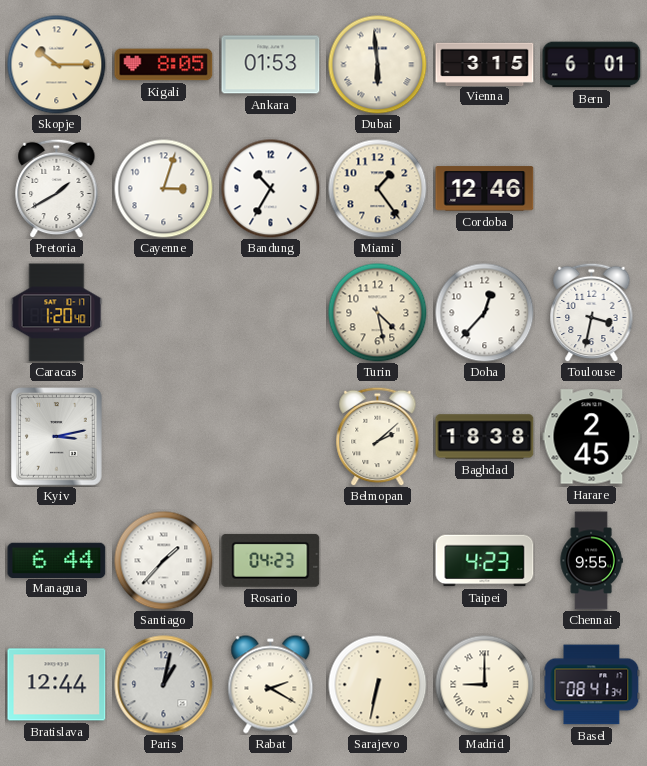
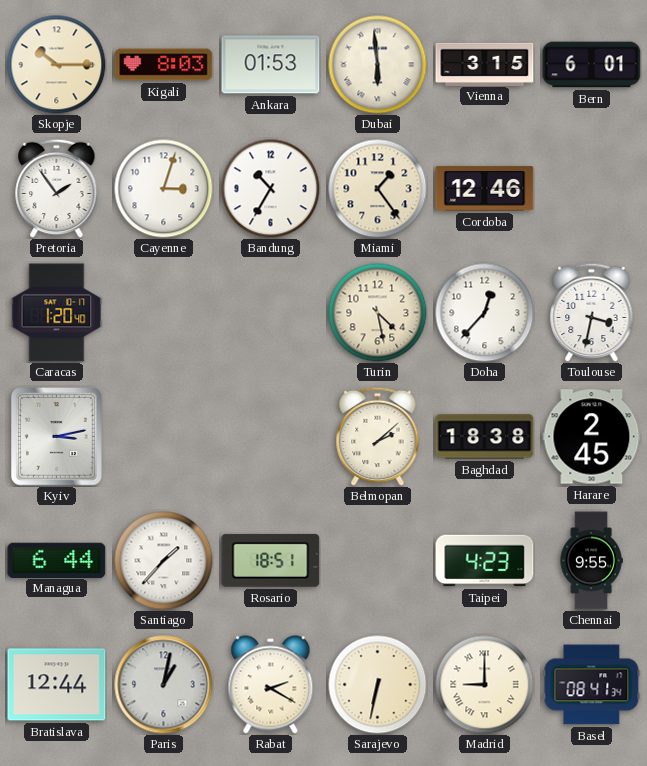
Kigali: 8:05 -> 8:03 (164, 65)
Pretoria: 1:40 -> 1:54 (57, 188)
Rosario: 04:23 -> 18:51 (271, 560)
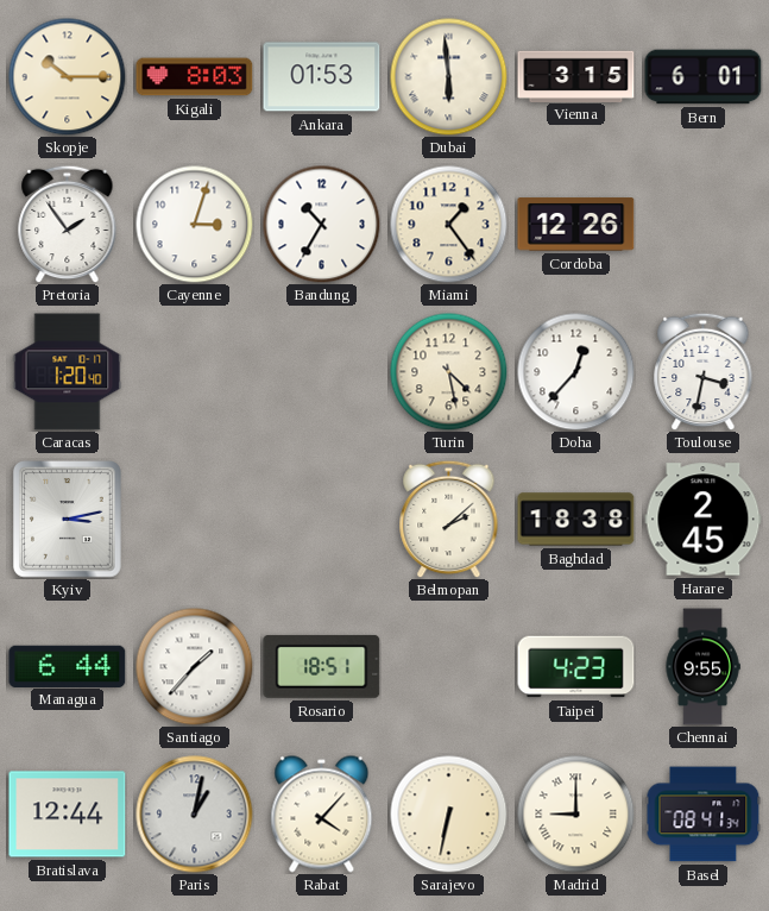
Cordoba: 12:46 -> 12:26 (576, 225)
Rabat: 2:20 -> 4:07 (322, 815)
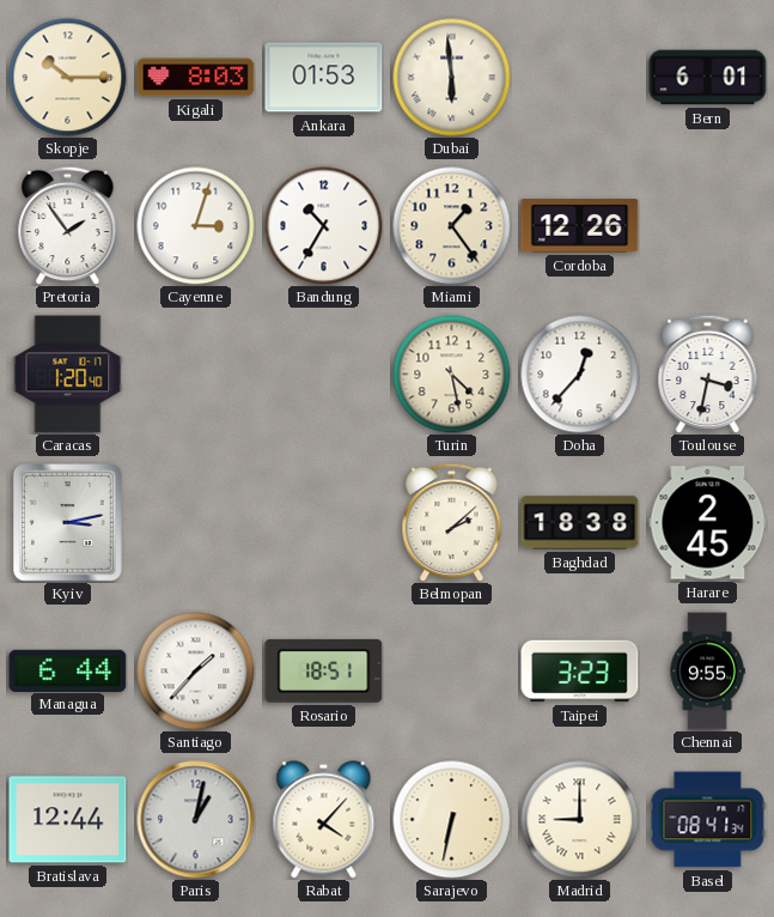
Vienna: 3:15 -> none (576, 76)
Taipei: 4:23 -> 3:23 (580, 672)
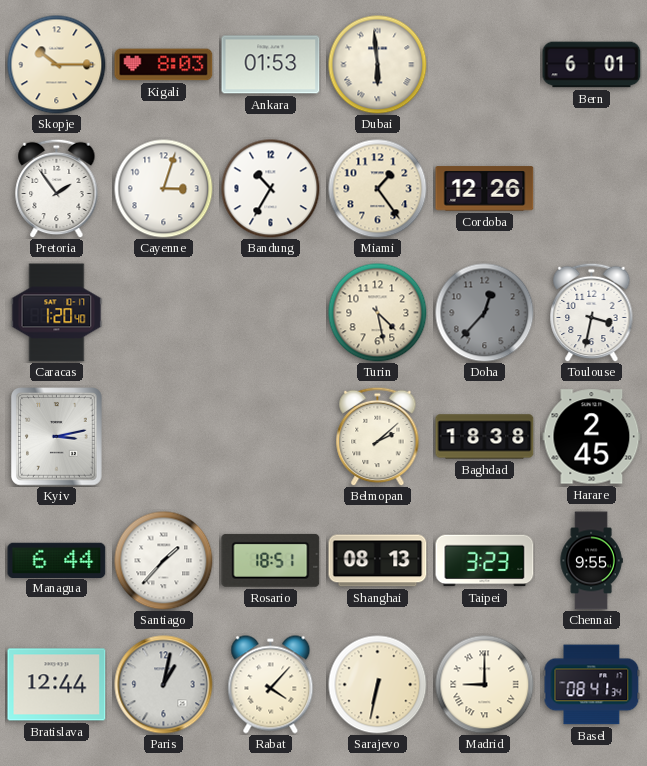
Doha dial: white -> grey (485, 313)
Shanghai: none -> 08:13 (378, 561)
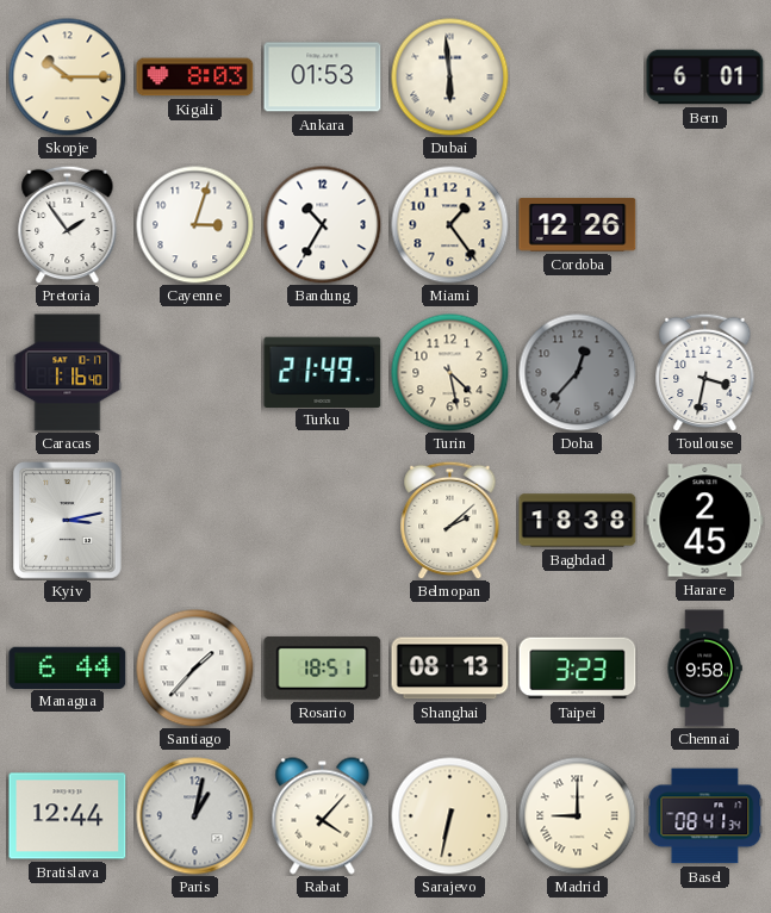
Caracas: 1:20 -> 1:16 (68, 373)
Turku: none -> 21:49 (323, 372)
Chennai: 9:55 -> 9:58 (704, 669)
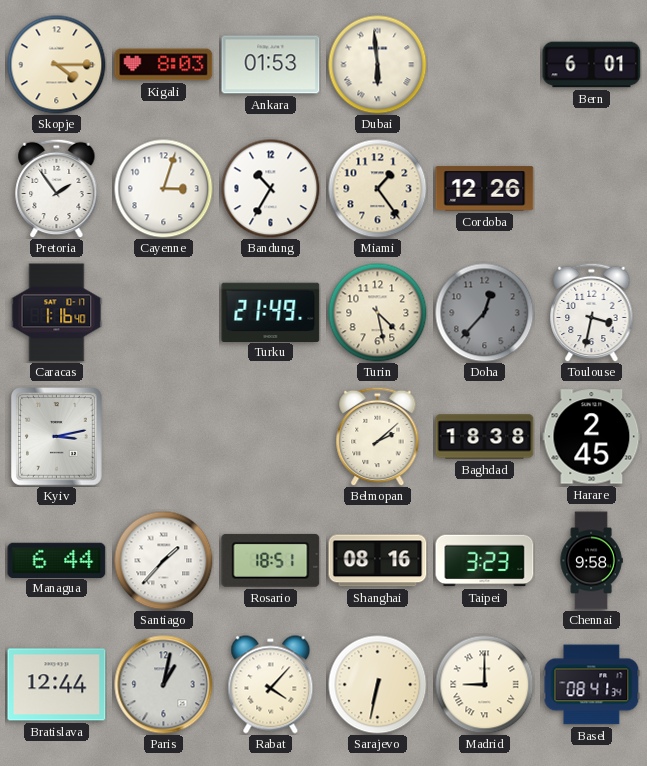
Skopje: 10:15 -> 4:15 (57, 65)
Shanghai: 08:13 -> 08:16 (378, 561)
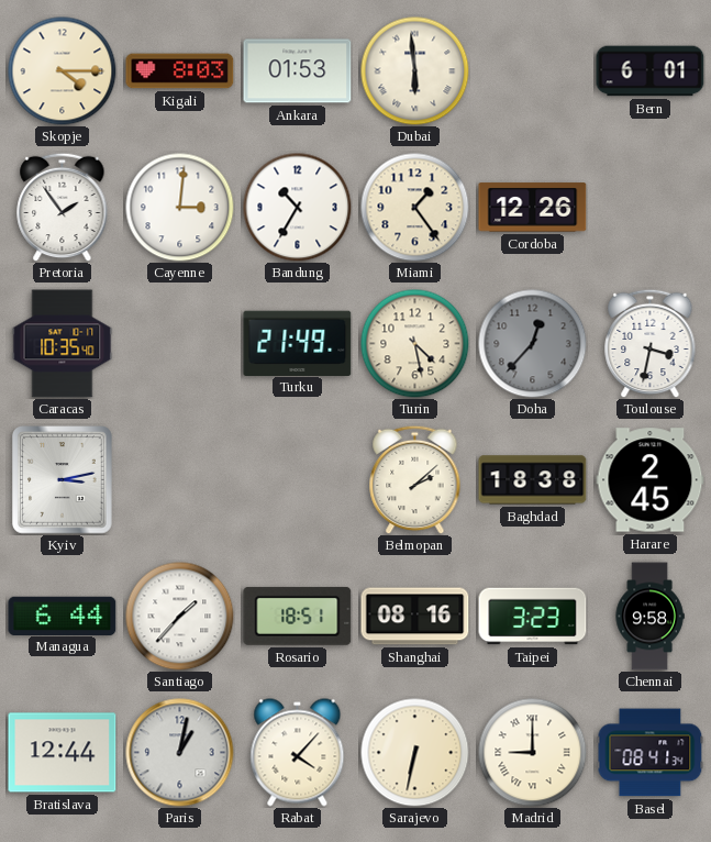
Cayenne: 3:03 -> 3:01 (180, 208)
Caracas: 1:16 -> 10:35 (63, 344)
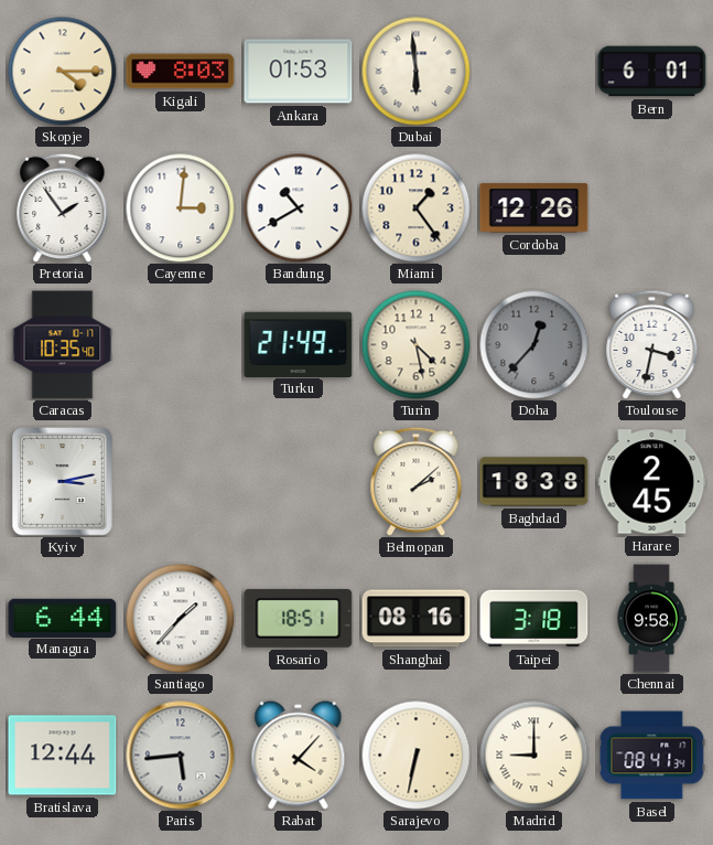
Bandung: 10:35 -> 10:40 (299, 208)
Taipei: 3:23 -> 3:18 (534, 619)
Paris: 1:02 -> 5:44 (181, 756)
